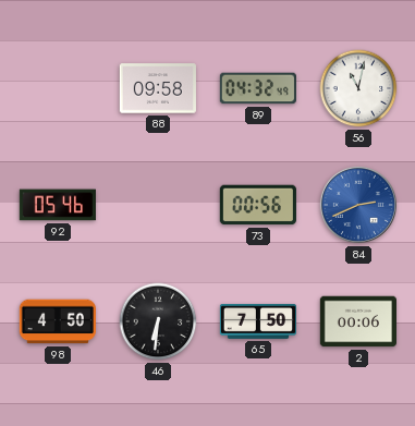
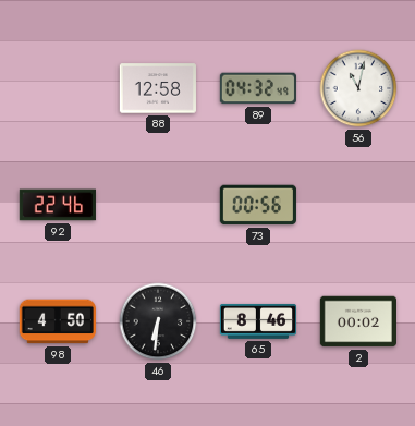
88: 09:58 -> 12:58 (158, 88)
92: 05:46 -> 22:46 (58, 205)
84: 2:41 -> none (358, 205)
65: 7:50 -> 8:46 (257, 321)
2: 00:06 -> 00:02 (357, 321)
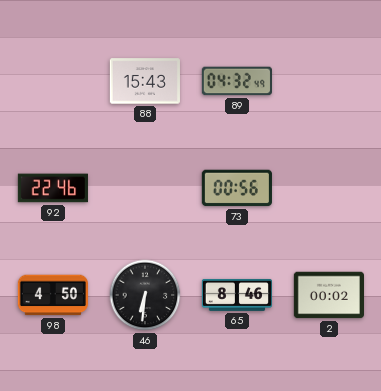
88: 12:58 -> 15:43 (145, 81)
56: 11:02 -> none (358, 88)
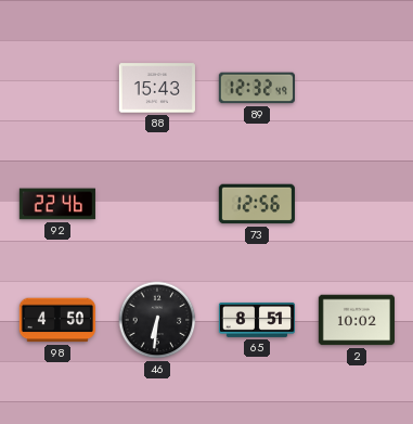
89: 04:32 -> 12:32 (257, 88)
73: 00:56 -> 12:56 (257, 204)
65: 8:46 -> 8:51 (256, 320)
2: 00:02 -> 10:02 (356, 320)
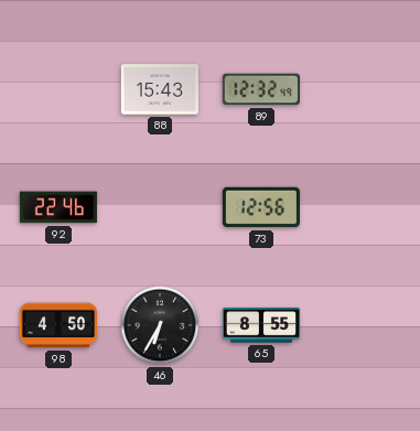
46: 6:31 -> 6:35 (160, 325)
65: 8:51 -> 8:55 (260, 325)
2: 10:02 -> none (356, 320)
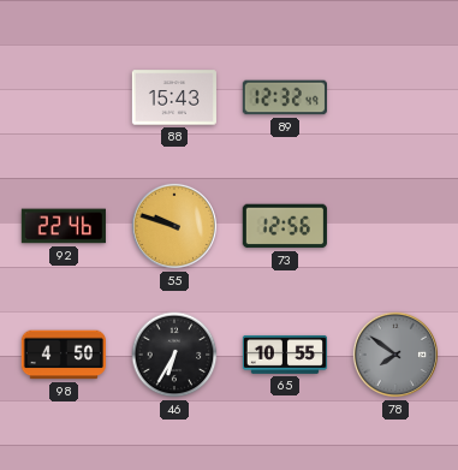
55: none -> 9:48 (174, 226)
65: 8:55 -> 10:55 (284, 355)
78: none -> 7:51 (395, 355)
